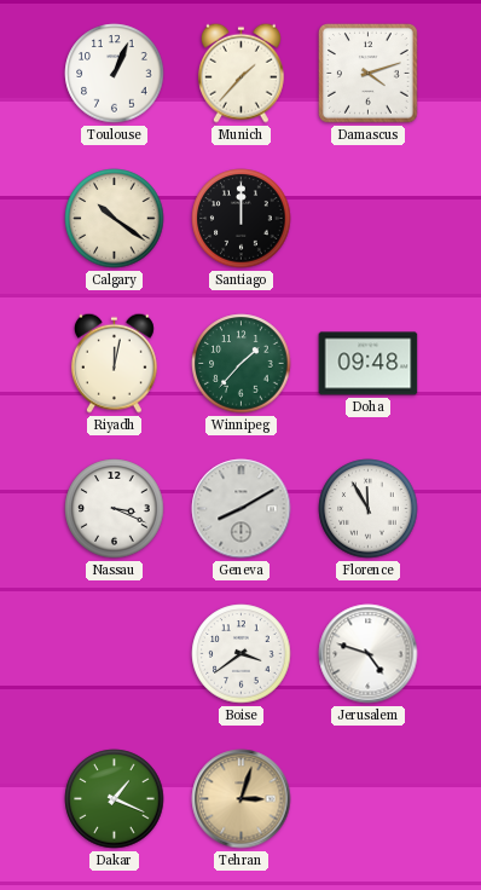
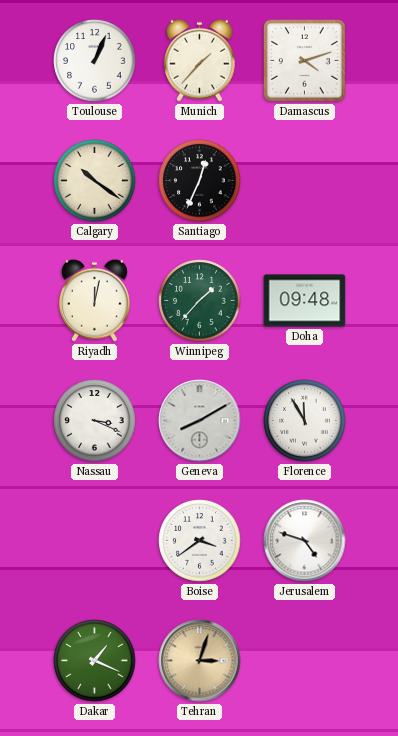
Santiago: 12:00 -> 12:34 (200, 181)
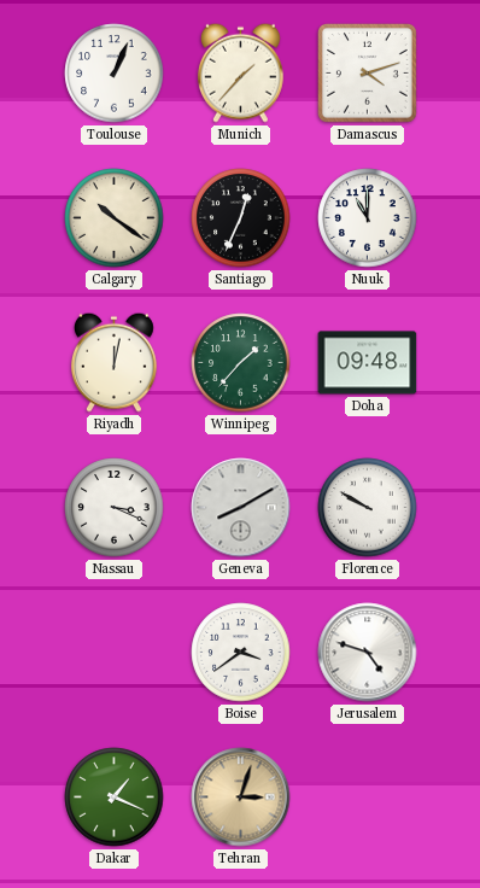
Nuuk: none -> 11:00 (368, 218)
Florence: 11:55 -> 9:50 (368, 508)
